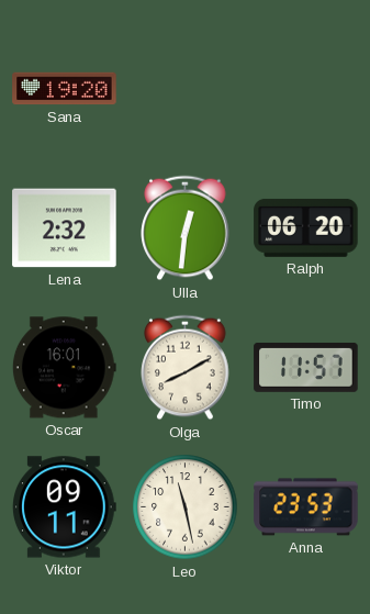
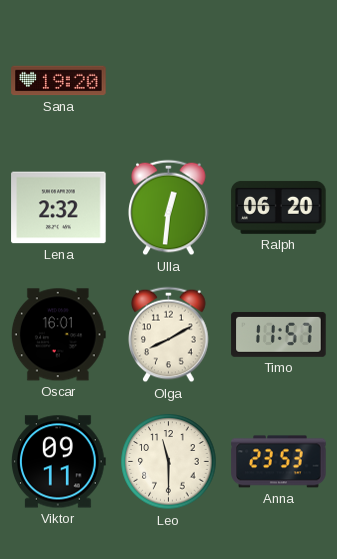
Leo: 11:28 -> 11:30 (169, 462)
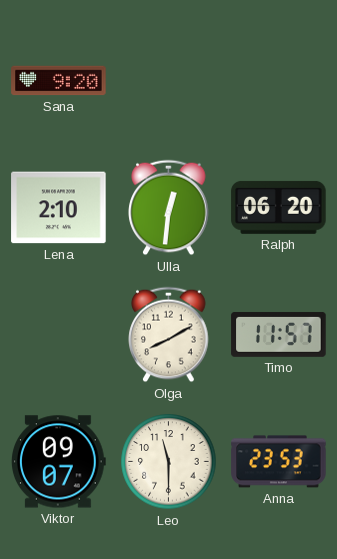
Sana: 19:20 -> 9:20 (59, 81)
Lena: 2:32 -> 2:10 (59, 208)
Oscar: 16:01 -> none (58, 335)
Viktor: 09:11 -> 09:07 (59, 462)
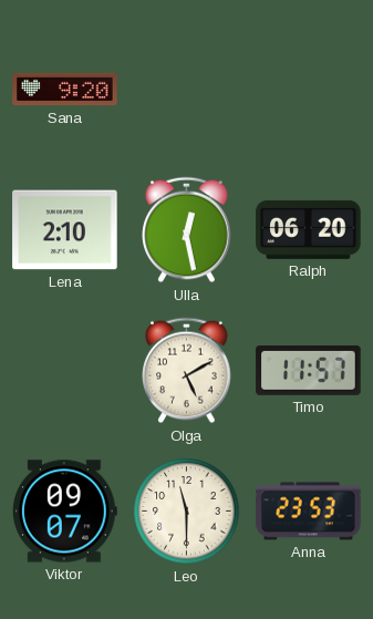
Ulla: 12:31 -> 12:28 (187, 230)
Olga: 8:10 -> 5:10 (187, 371)
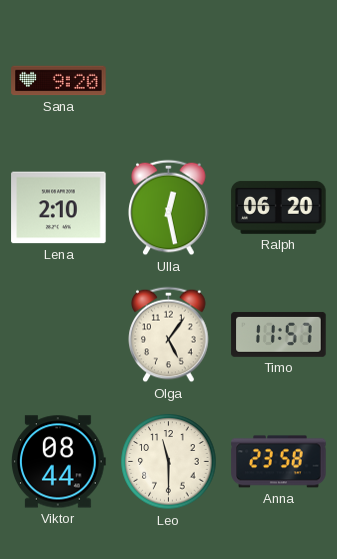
Olga: 5:10 -> 5:06 (169, 335)
Viktor: 09:07 -> 08:44 (59, 462)
Anna: 23:53 -> 23:58 (279, 462)
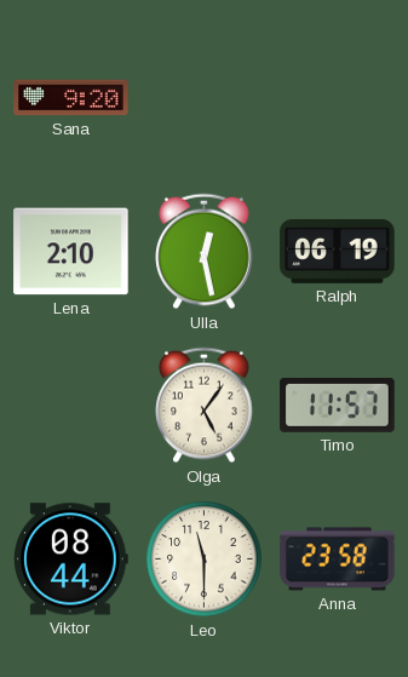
Ralph: 06:20 -> 06:19 (338, 251)
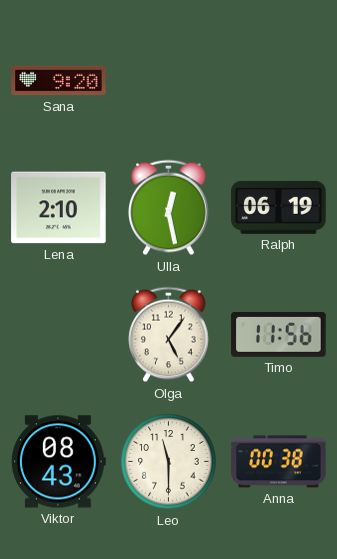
Timo: 11:57 -> 11:56 (279, 334)
Viktor: 08:44 -> 08:43 (59, 462)
Anna: 23:58 -> 00:38 (279, 462)
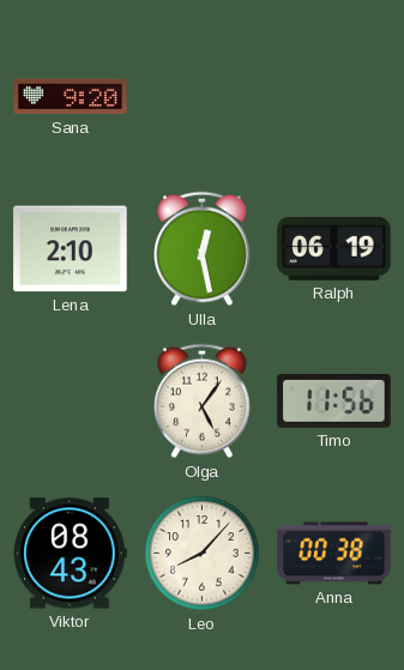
Leo: 11:30 -> 8:07 (203, 554)
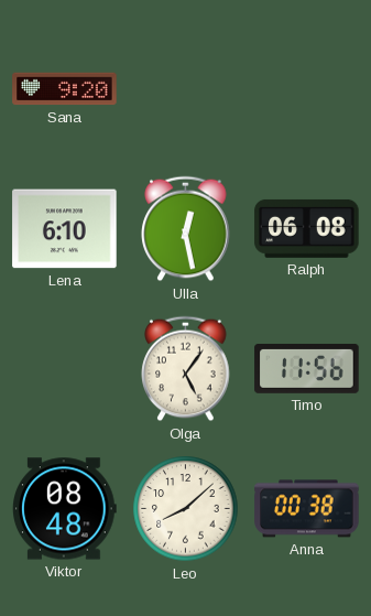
Lena: 2:10 -> 6:10 (65, 229)
Ralph: 06:19 -> 06:08 (307, 228)
Viktor: 08:43 -> 08:48 (65, 509)
Leo: 8:07 -> 8:08 (186, 509)
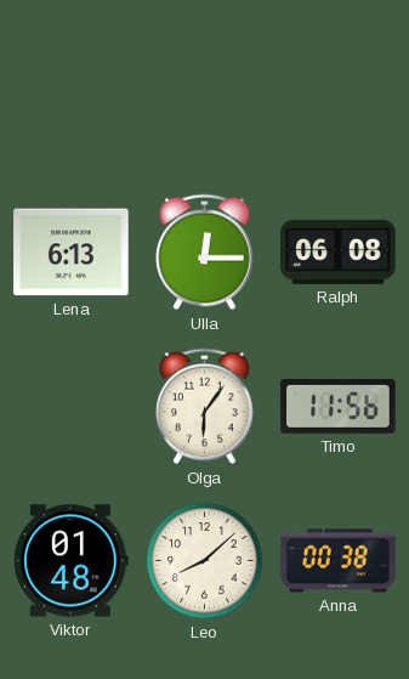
Sana: 9:20 -> none (65, 89)
Lena: 6:10 -> 6:13 (72, 253)
Ulla: 12:28 -> 12:15 (205, 253)
Olga: 5:06 -> 6:06 (205, 407)
Viktor: 08:48 -> 01:48 (72, 561)
